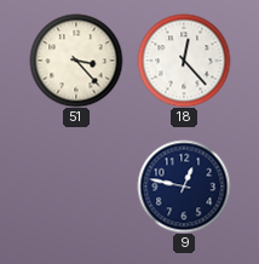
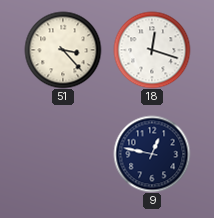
18: 12:23 -> 12:18 (152, 50)
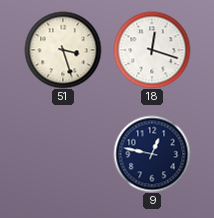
51: 3:23 -> 3:27 (63, 50)
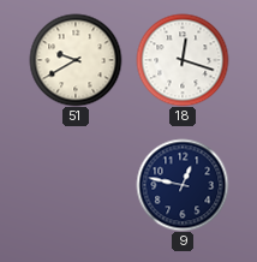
51: 3:27 -> 9:40 (76, 60)
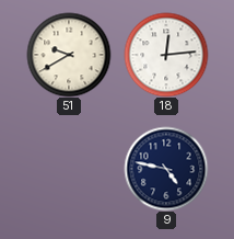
18: 12:18 -> 12:14 (166, 55)
9: 12:47 -> 4:47 (166, 169)
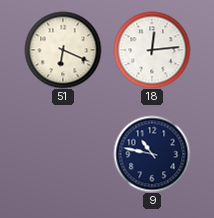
51: 9:40 -> 6:19 (63, 50)
9: 4:47 -> 10:47 (152, 154)
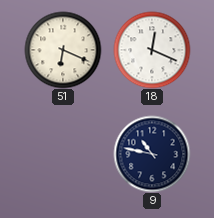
18: 12:14 -> 12:19 (152, 50)
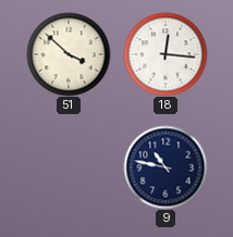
51: 6:19 -> 3:52 (69, 54)
18: 12:19 -> 12:16 (165, 54)
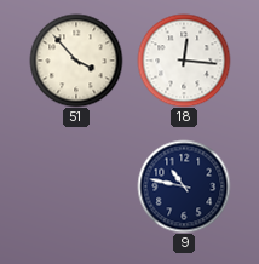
51: 3:52 -> 3:53 (76, 61)
